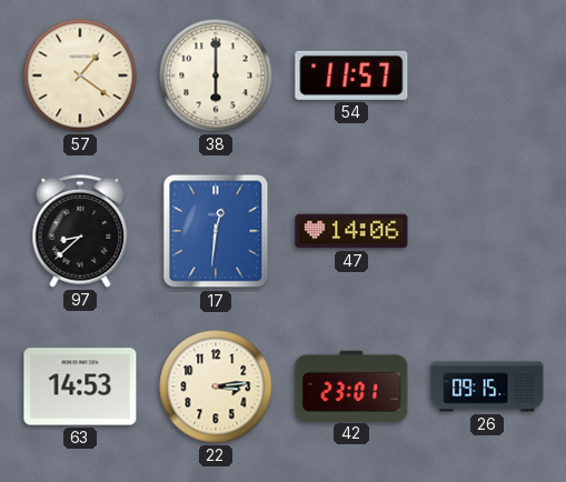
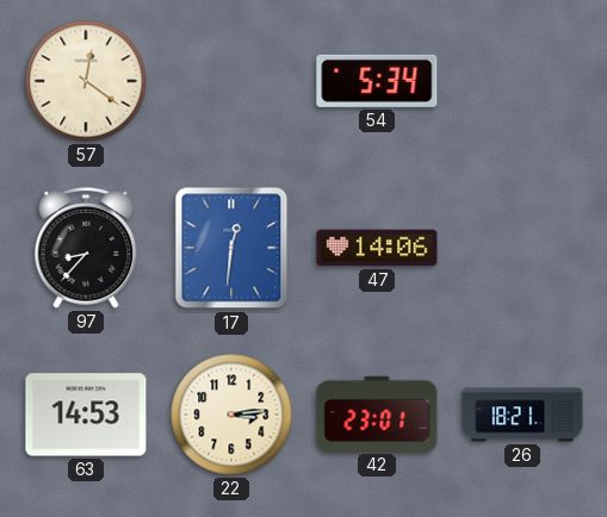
57: 1:21 -> 12:21 (86, 81)
38: 6:00 -> none (216, 76)
54: 11:57 -> 5:34 (377, 81)
97: 8:38 -> 8:37 (86, 248)
26: 09:15 -> 18:21 (522, 415)
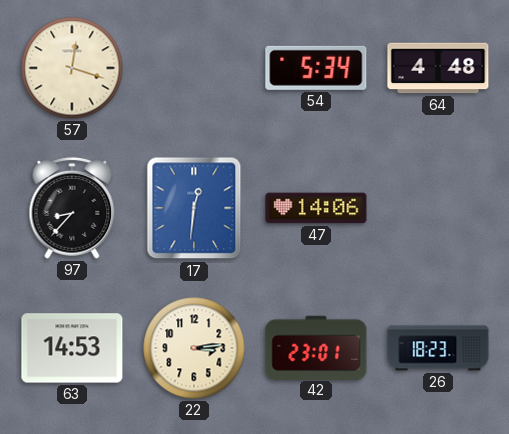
57: 12:21 -> 12:18 (72, 68)
64: none -> 4:48 (438, 68)
26: 18:21 -> 18:23 (438, 348)
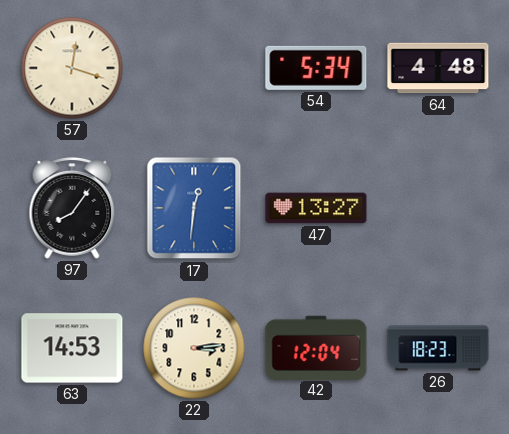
97: 8:37 -> 8:06 (72, 208)
47: 14:06 -> 13:27 (316, 208)
42: 23:01 -> 12:04 (316, 347)
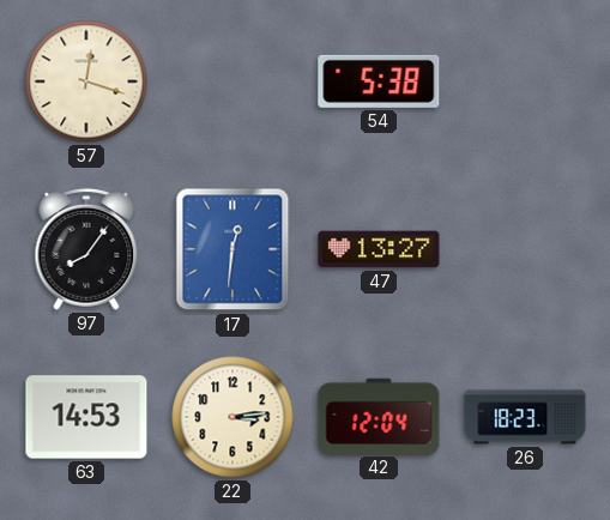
54: 5:34 -> 5:38 (379, 81)
64: 4:48 -> none (438, 68)
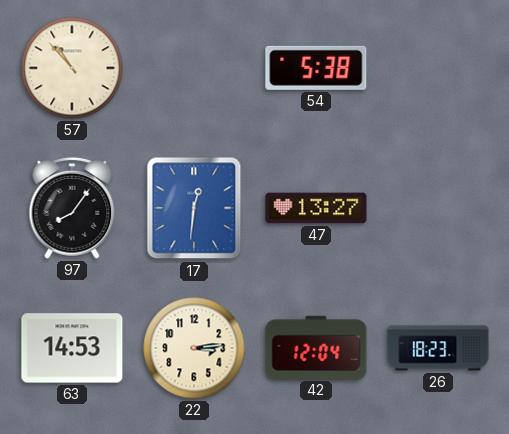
57: 12:18 -> 10:53 (72, 68)
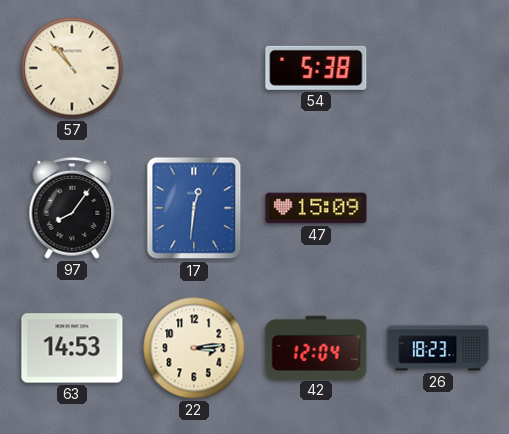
47: 13:27 -> 15:09 (316, 208)
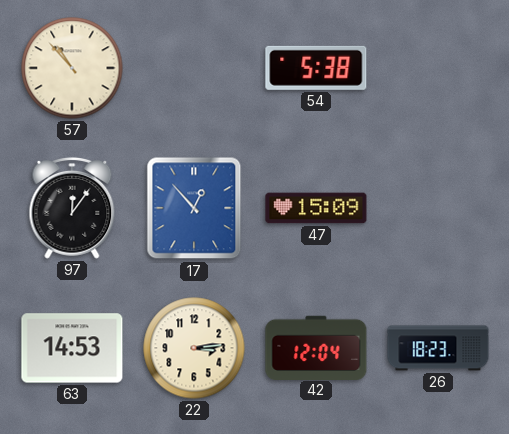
97: 8:06 -> 12:06 (72, 208)
17: 12:31 -> 12:53 (194, 208)
